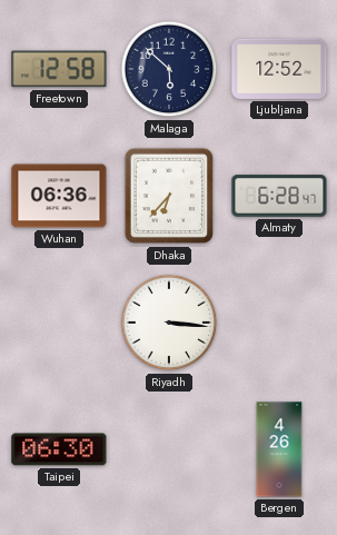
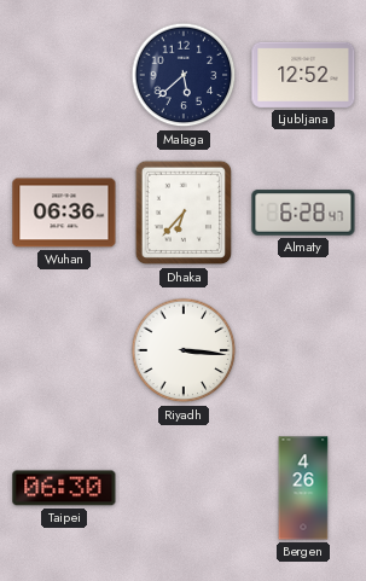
Freetown: 12:58 -> none (59, 69)
Malaga: 5:52 -> 5:38 (184, 75)
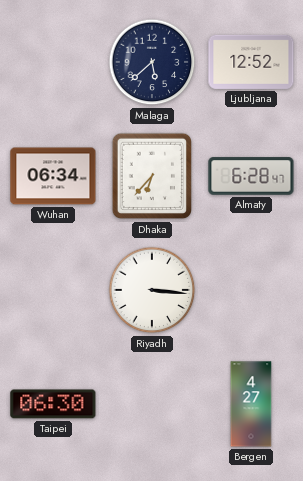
Wuhan: 06:36 -> 06:34 (53, 176)
Bergen: 4:26 -> 4:27 (251, 404)
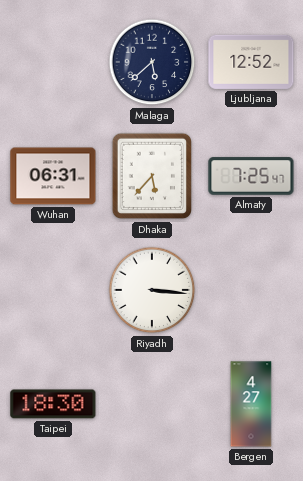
Wuhan: 06:34 -> 06:31 (53, 176)
Dhaka: 6:37 -> 5:37 (152, 176)
Almaty: 6:28 -> 7:25 (251, 176)
Taipei: 06:30 -> 18:30 (53, 404)
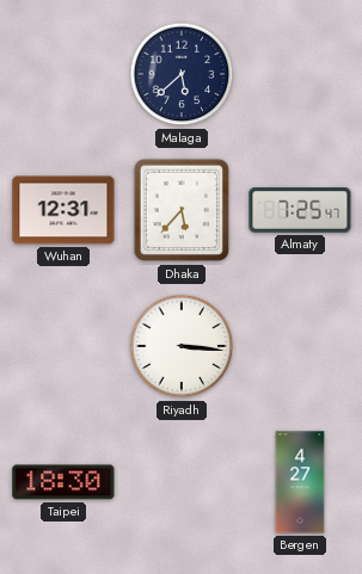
Ljubljana: 12:52 -> none (251, 62)
Wuhan: 06:31 -> 12:31 (63, 210)
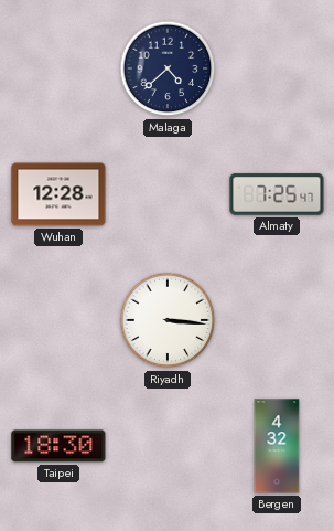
Malaga: 5:38 -> 4:38 (168, 68)
Wuhan: 12:31 -> 12:28 (58, 194)
Dhaka: 5:37 -> none (182, 210)
Bergen: 4:27 -> 4:32 (277, 446)
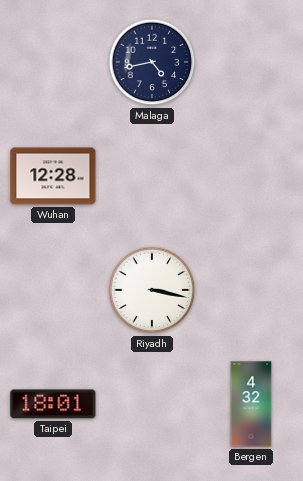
Malaga: 4:38 -> 4:43 (152, 62)
Almaty: 7:25 -> none (277, 194)
Riyadh: 3:16 -> 3:17 (152, 290)
Taipei: 18:30 -> 18:01 (53, 404)
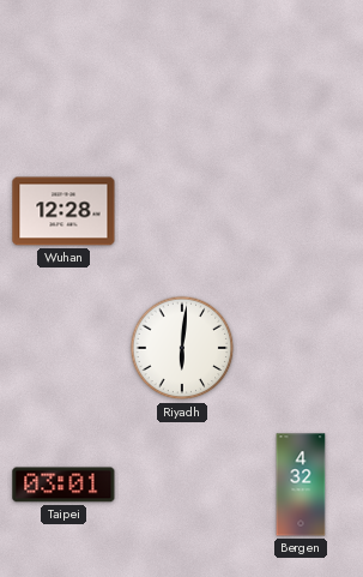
Malaga: 4:43 -> none (152, 62)
Riyadh: 3:17 -> 6:01 (182, 348)
Taipei: 18:01 -> 03:01 (63, 485)
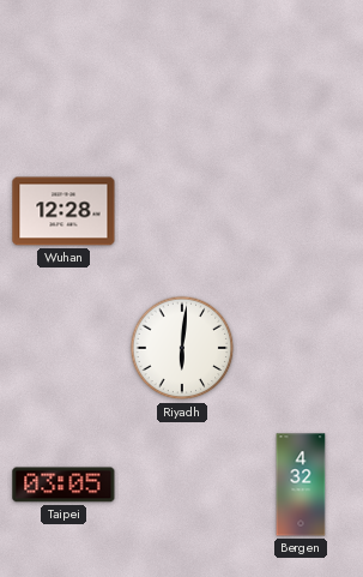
Taipei: 03:01 -> 03:05 (63, 485)
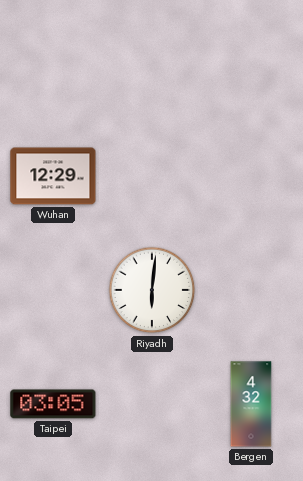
Wuhan: 12:28 -> 12:29 (53, 176)
